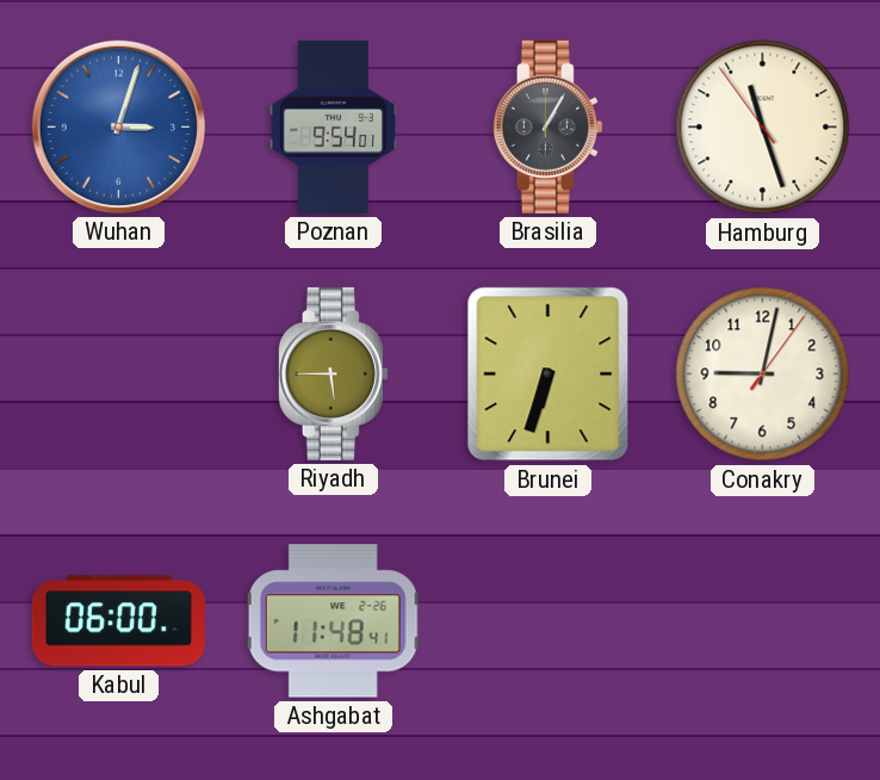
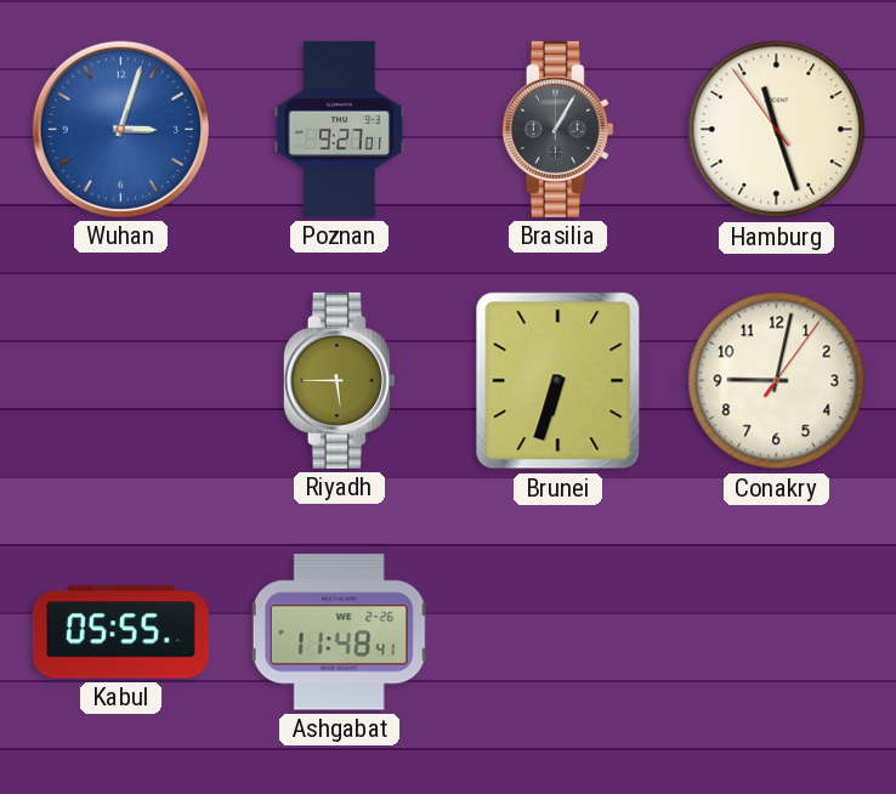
Poznan: 9:54 -> 9:27 (339, 129)
Kabul: 06:00 -> 05:55 (120, 633)
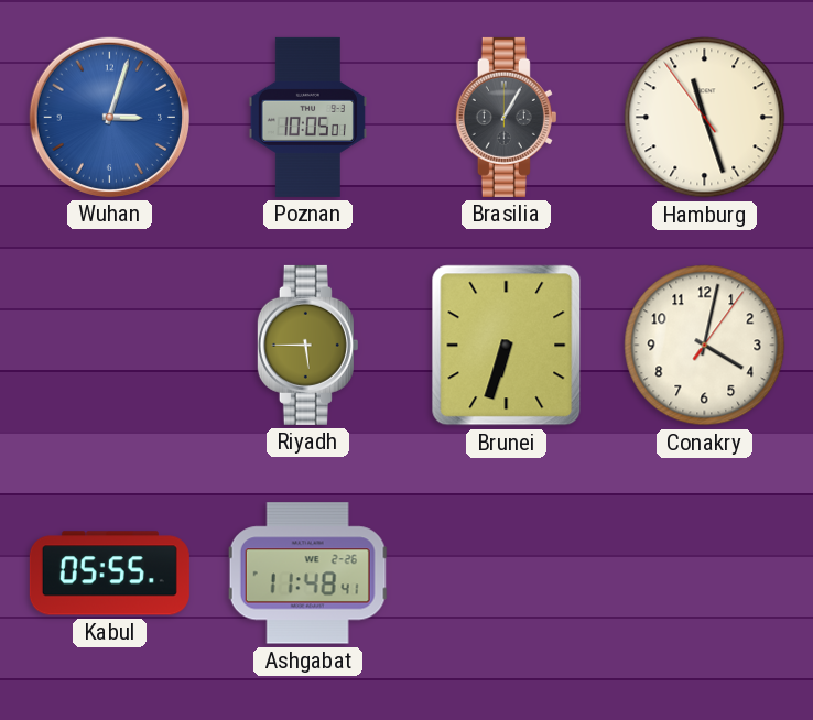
Poznan: 9:27 -> 10:05 (307, 117)
Conakry: 9:02 -> 4:02 (705, 346)
